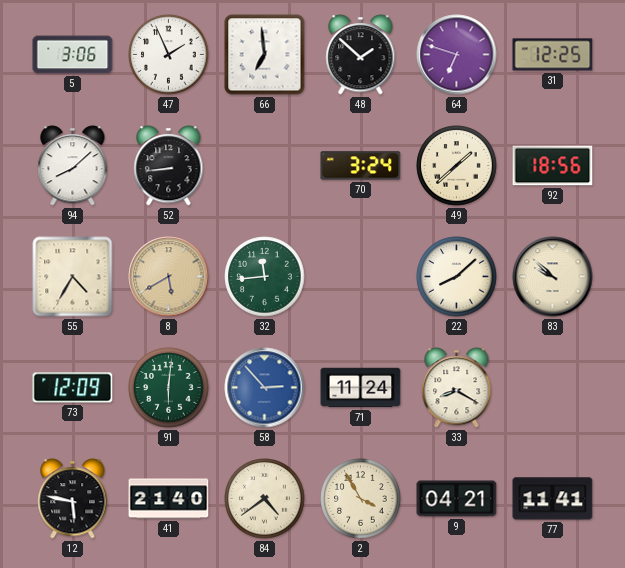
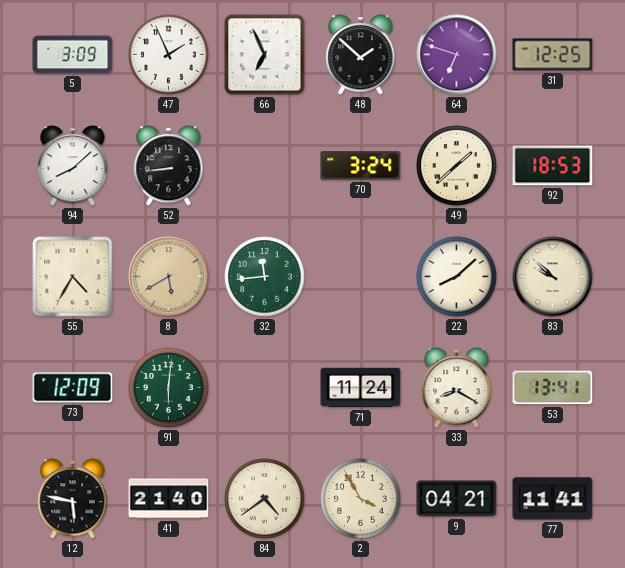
5: 3:06 -> 3:09 (73, 55)
66: 6:59 -> 6:56 (265, 55)
92: 18:56 -> 18:53 (553, 166)
58: 2:53 -> none (265, 388)
53: none -> 13:41 (553, 388)
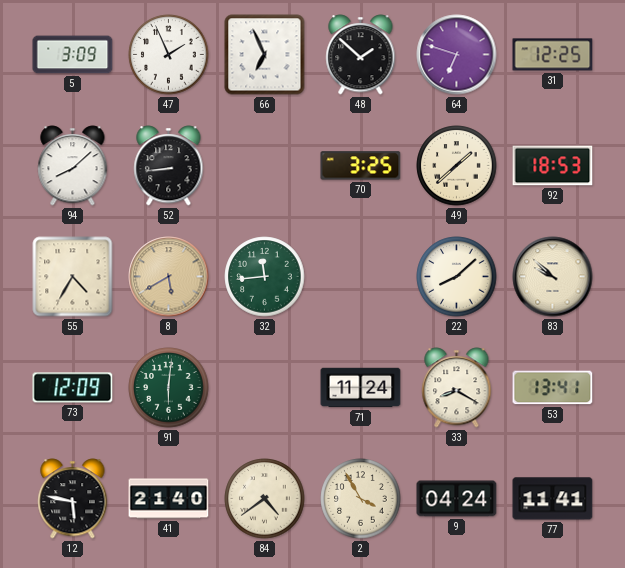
70: 3:24 -> 3:25 (361, 166)
9: 04:21 -> 04:24 (457, 499)
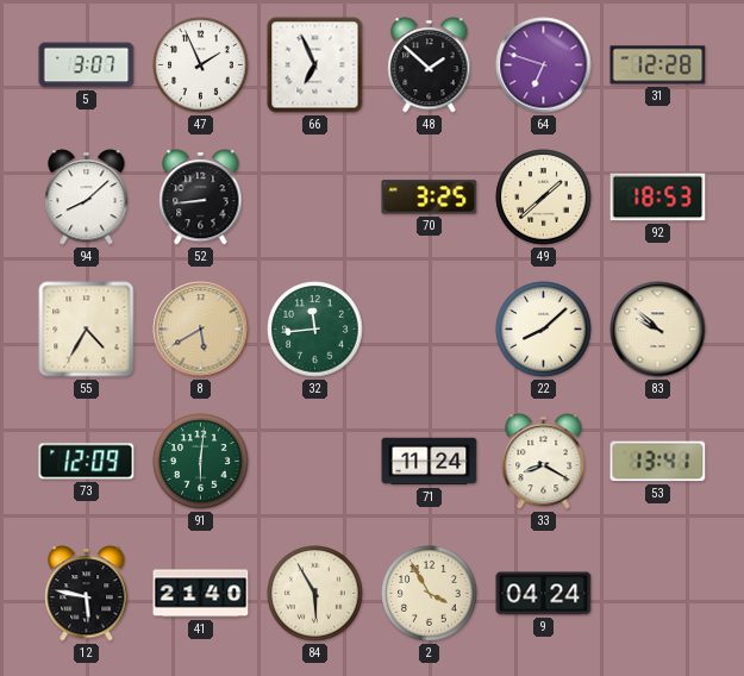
5: 3:09 -> 3:07 (87, 65)
31: 12:25 -> 12:28 (658, 65)
84: 4:39 -> 5:55 (315, 594)
77: 11:41 -> none (553, 499)
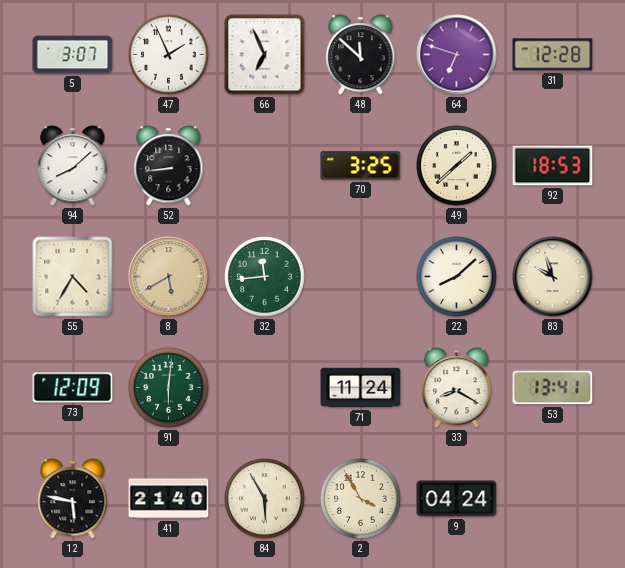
48: 1:52 -> 11:52 (361, 55)
83: 9:52 -> 9:57 (553, 277)
